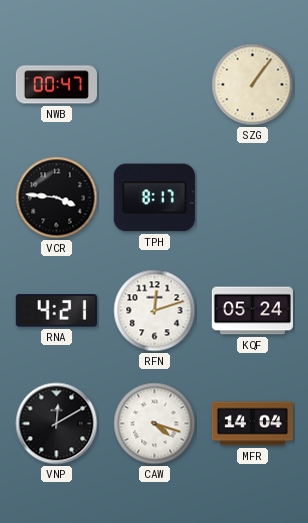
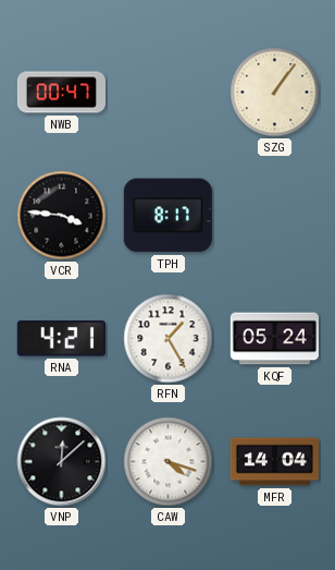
RFN: 12:12 -> 1:25 (169, 339)
VNP: 12:10 -> 12:08 (62, 462)
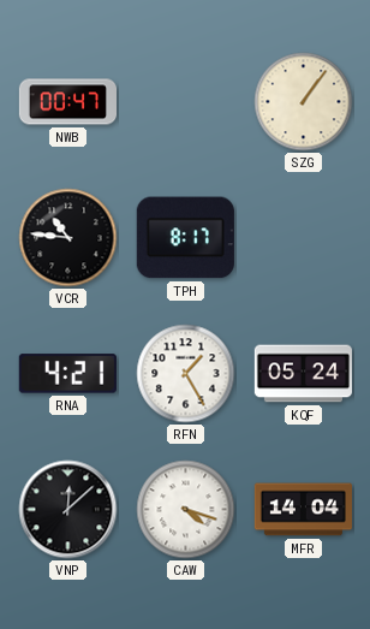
VCR: 3:46 -> 10:46 (68, 238)
